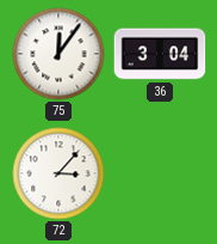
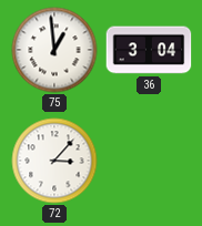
75: 12:06 -> 12:59 (54, 50)
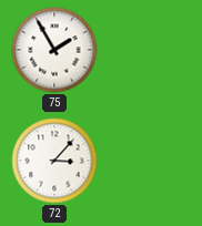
75: 12:59 -> 1:55 (54, 50)
36: 3:04 -> none (149, 50)
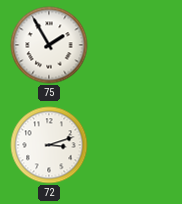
72: 3:07 -> 3:12 (49, 145)
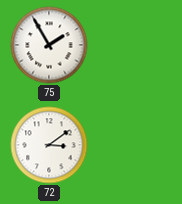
72: 3:12 -> 3:09 (49, 145)
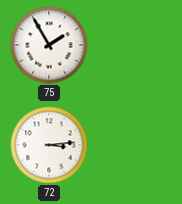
72: 3:09 -> 3:14 (49, 145)
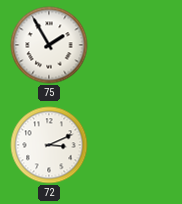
72: 3:14 -> 3:11 (49, 145)
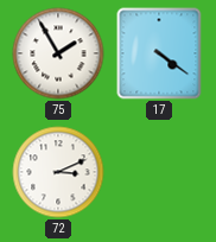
17: none -> 4:21 (159, 53)
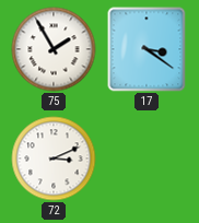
17: 4:21 -> 3:21 (147, 49)
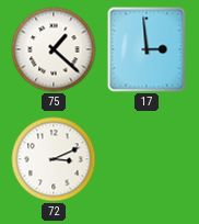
75: 1:55 -> 1:22 (54, 49)
17: 3:21 -> 2:59 (147, 49)
